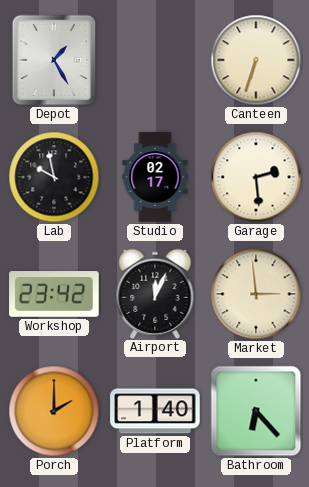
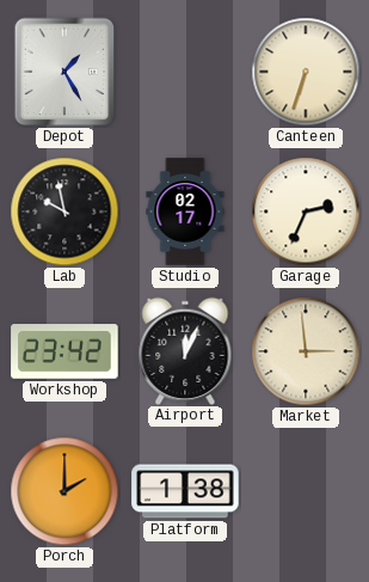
Garage: 2:29 -> 2:34 (306, 212)
Platform: 1:40 -> 1:38 (185, 491)
Bathroom: 6:23 -> none (256, 411)
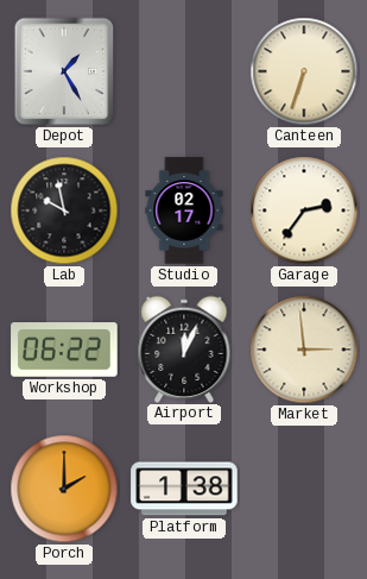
Garage: 2:34 -> 2:36 (304, 210)
Workshop: 23:42 -> 06:22 (64, 350)
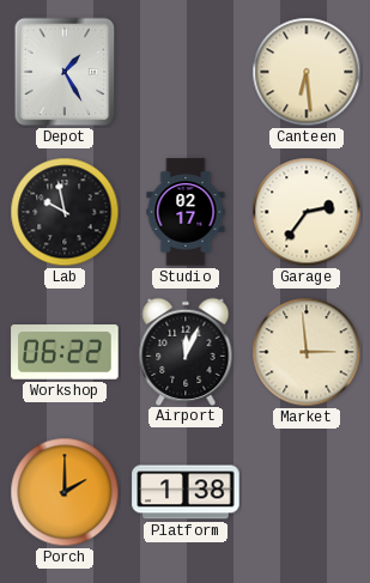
Canteen: 6:33 -> 6:29 (307, 72)
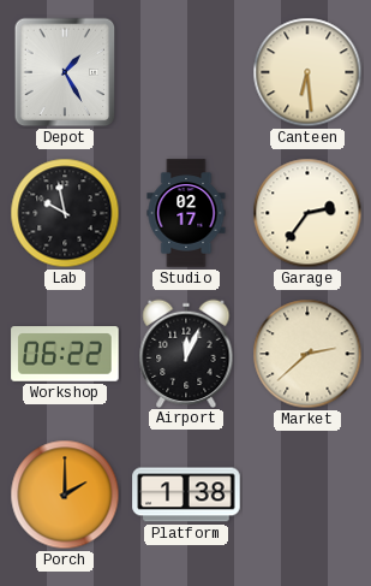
Market: 2:59 -> 2:38 (307, 354)
